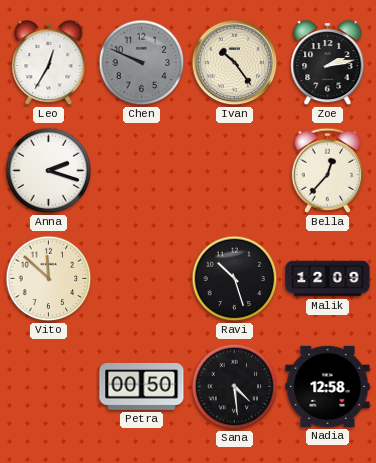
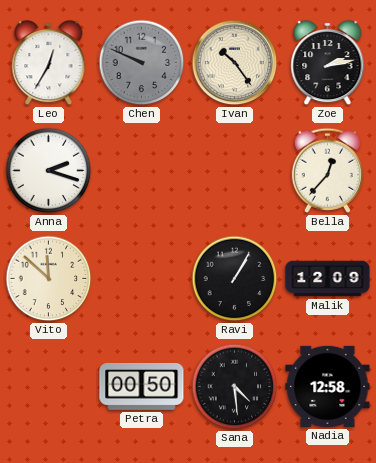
Ravi: 10:27 -> 1:05 (235, 279)
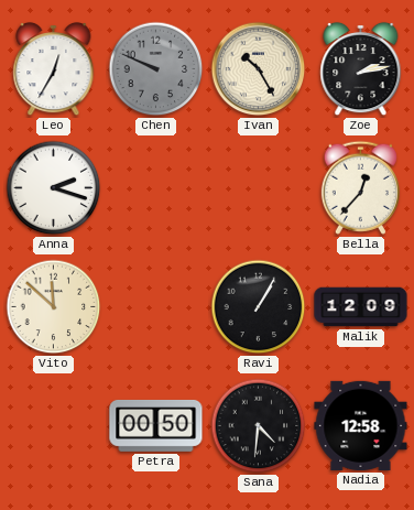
Ivan: 10:24 -> 10:25 (259, 69)
Sana: 4:29 -> 4:31 (259, 426)
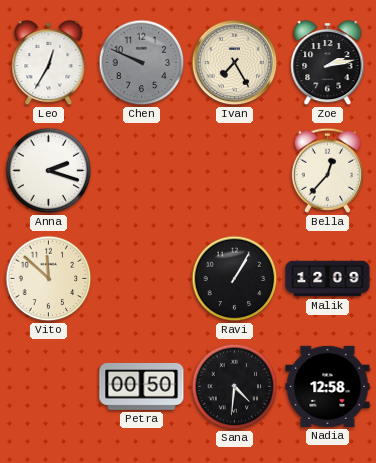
Ivan: 10:25 -> 7:25 (235, 63)
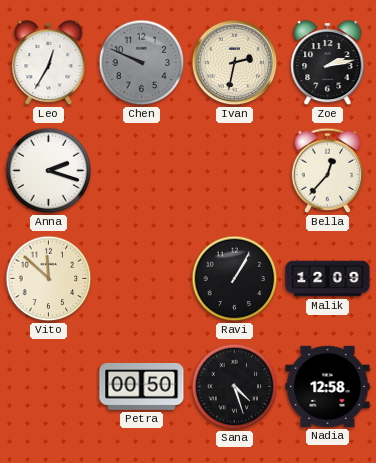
Ivan: 7:25 -> 2:32 (235, 63)
Sana: 4:31 -> 4:27 (235, 387)
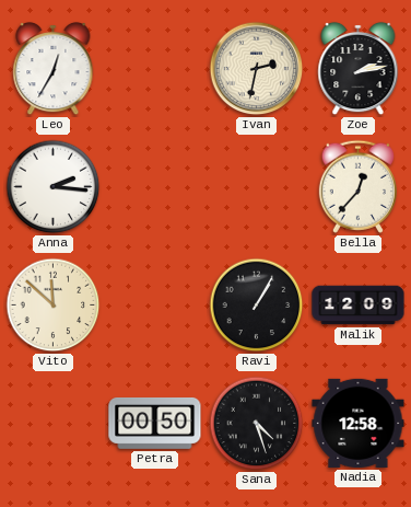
Chen: 9:49 -> none (142, 63)
Anna: 2:18 -> 2:16 (54, 187)
